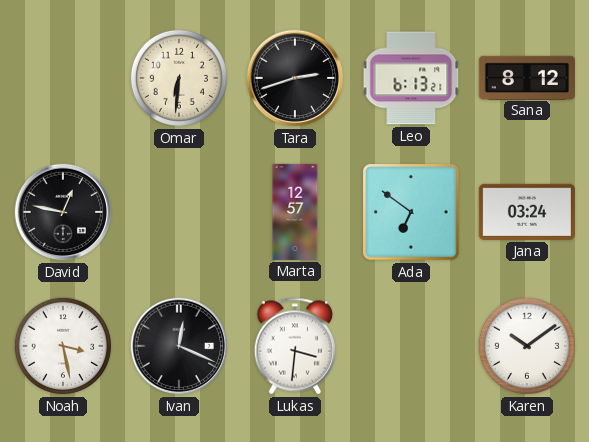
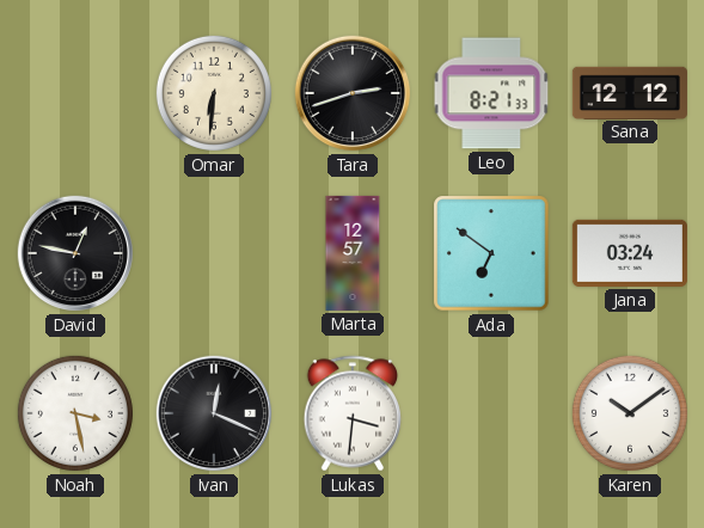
Leo: 6:13 -> 8:21 (491, 93)
Sana: 8:12 -> 12:12 (630, 92)
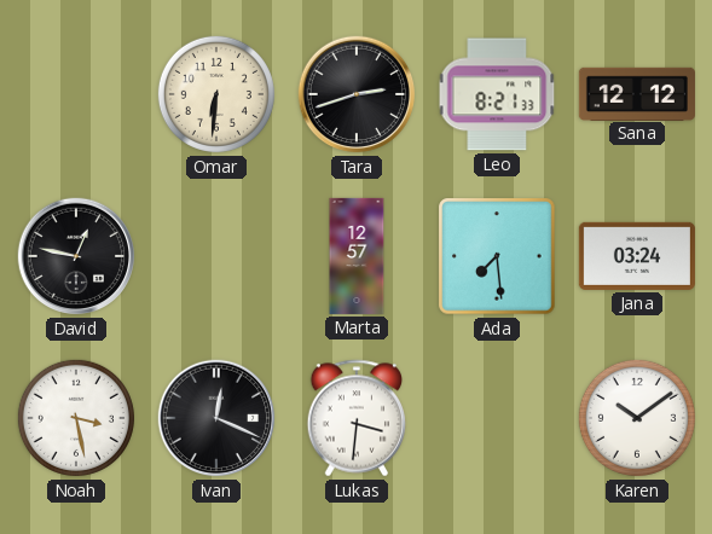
Ada: 6:51 -> 7:29 (497, 256)
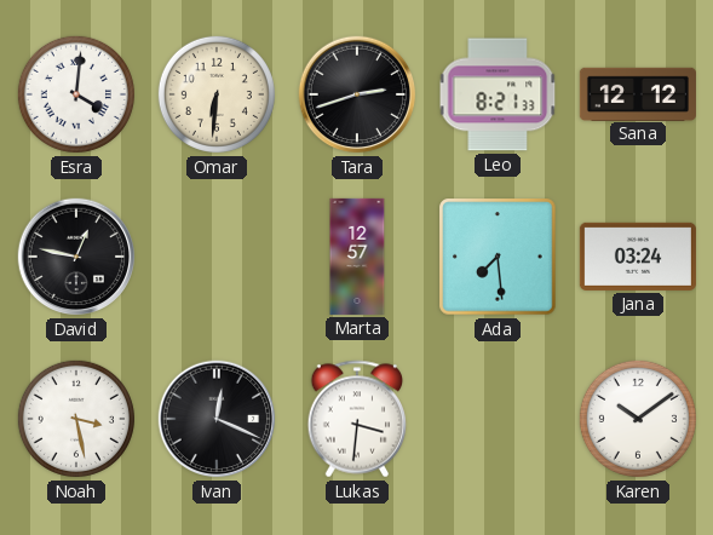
Esra: none -> 4:01 (76, 94)
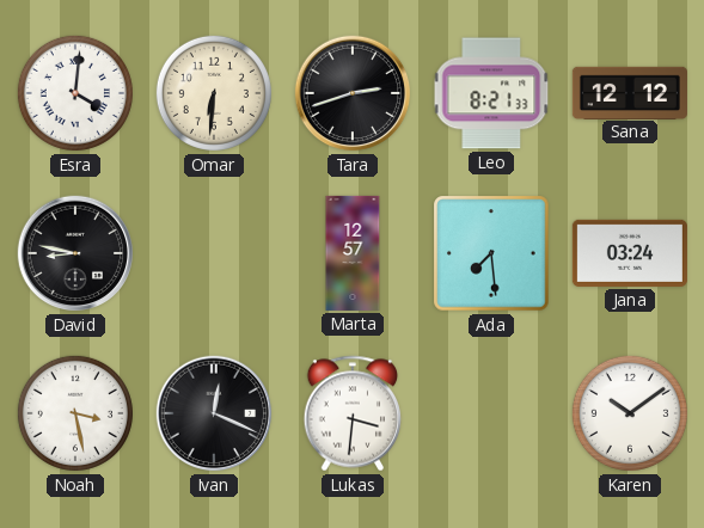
David: 12:47 -> 8:47 (75, 253)
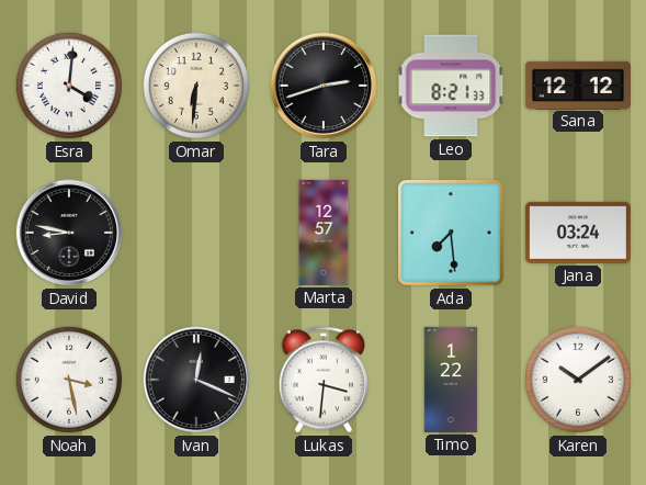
Timo: none -> 1:22 (451, 380)
